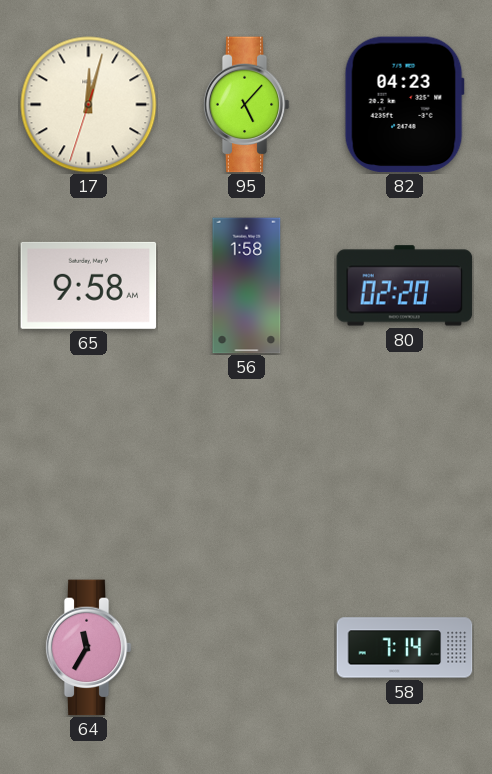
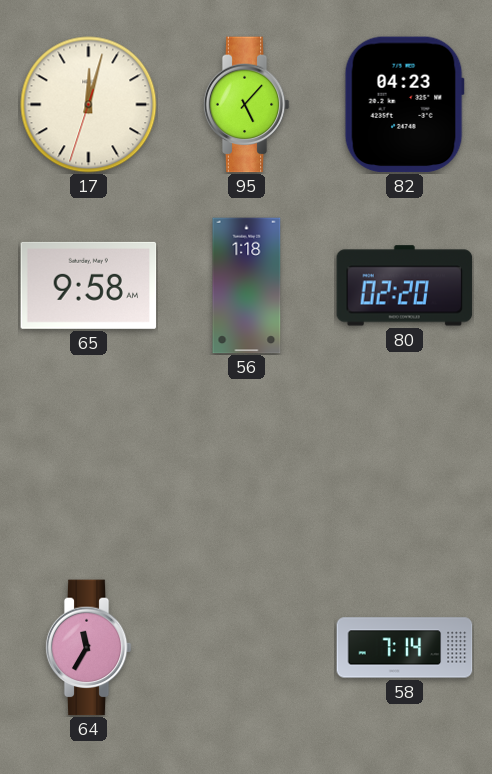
56: 1:58 -> 1:18 (247, 286)
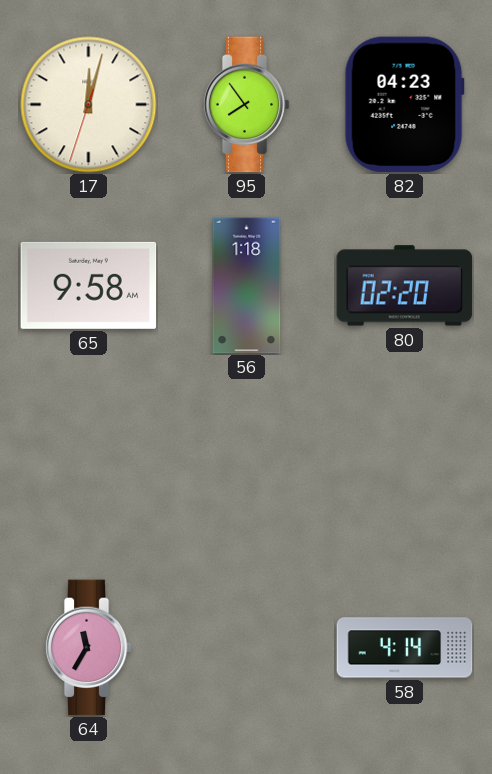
95: 5:07 -> 7:54 (246, 105)
58: 7:14 -> 4:14 (405, 648)
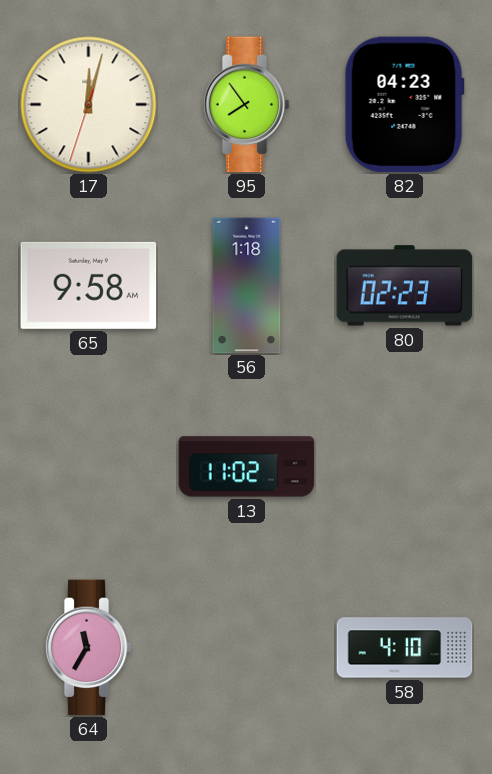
80: 02:20 -> 02:23 (405, 286)
13: none -> 11:02 (247, 467)
58: 4:14 -> 4:10 (405, 648)
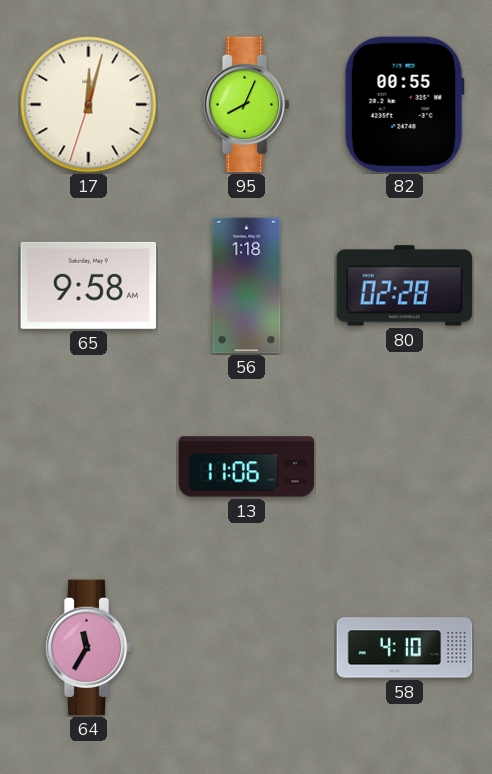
95: 7:54 -> 8:04 (246, 105)
82: 04:23 -> 00:55 (404, 105)
80: 02:23 -> 02:28 (405, 286)
13: 11:02 -> 11:06 (247, 467)
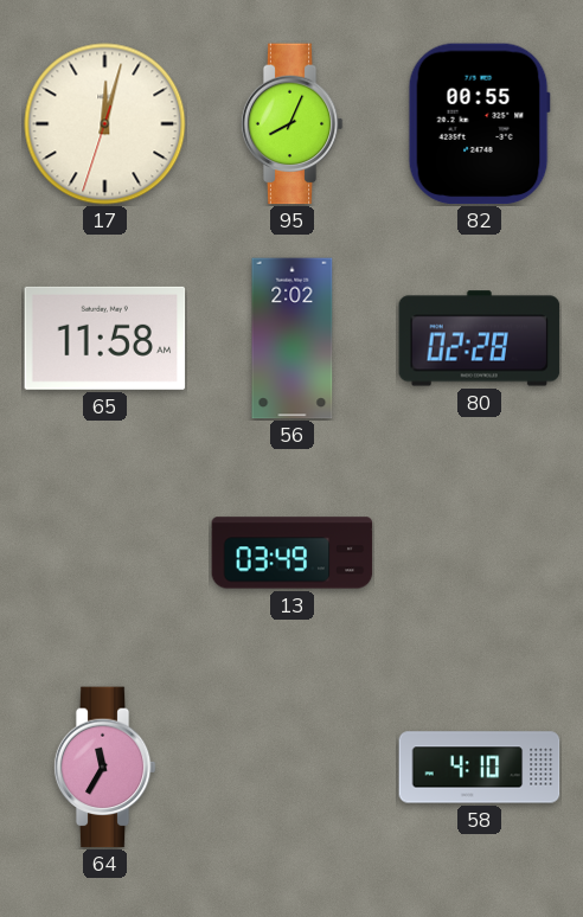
65: 9:58 -> 11:58 (105, 338)
56: 1:18 -> 2:02 (293, 339)
13: 11:06 -> 03:49 (293, 553)
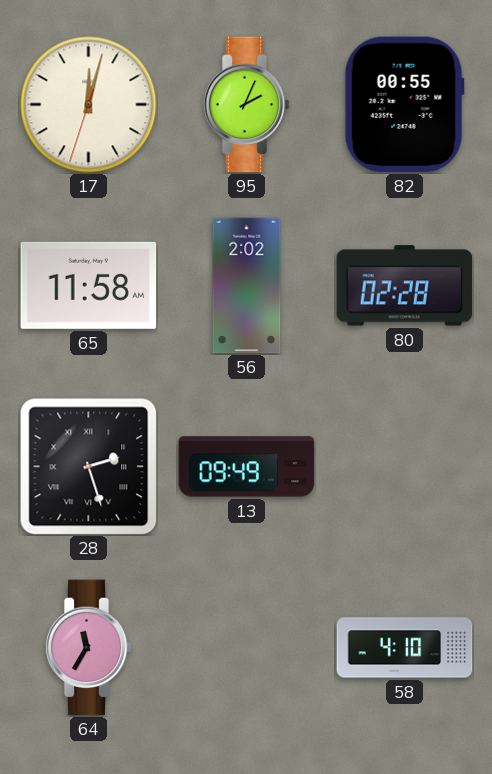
95: 8:04 -> 2:04 (246, 105)
28: none -> 2:27 (89, 467)
13: 03:49 -> 09:49 (247, 467)
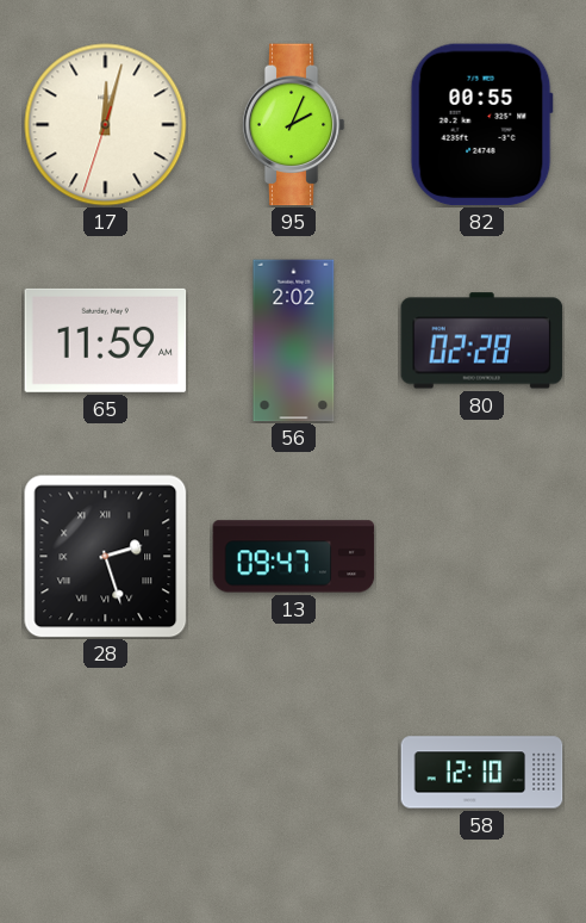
65: 11:58 -> 11:59 (106, 340)
13: 09:49 -> 09:47 (294, 557)
64: 11:35 -> none (88, 648)
58: 4:10 -> 12:10 (482, 773)
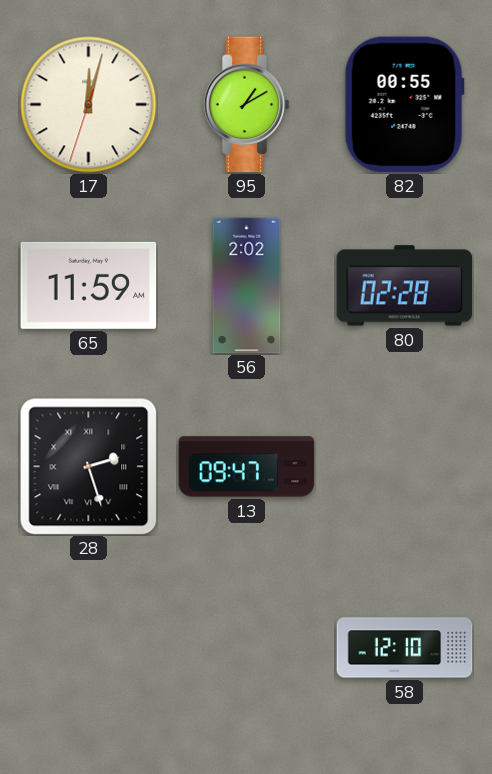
95: 2:04 -> 1:10 (246, 105)
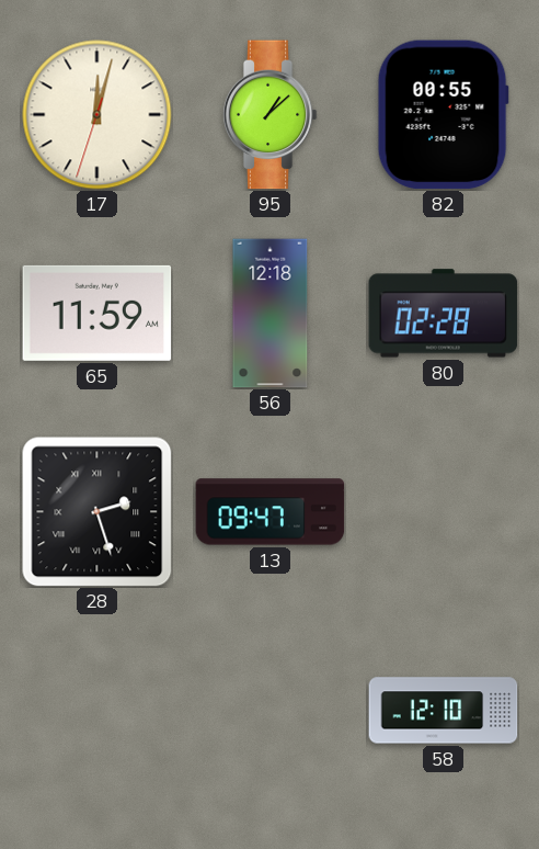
95: 1:10 -> 1:08 (269, 115)
56: 2:02 -> 12:18 (271, 314)
